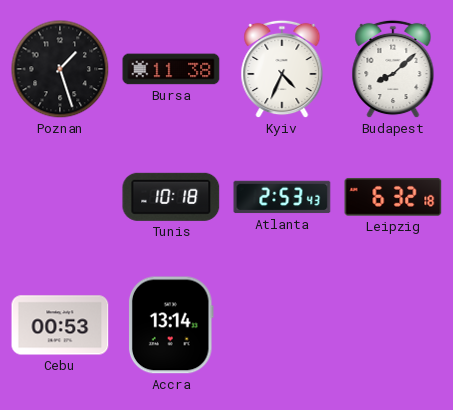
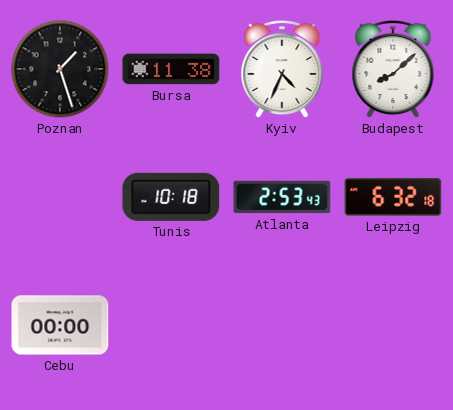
Cebu: 00:53 -> 00:00 (60, 325)
Accra: 13:14 -> none (171, 325)
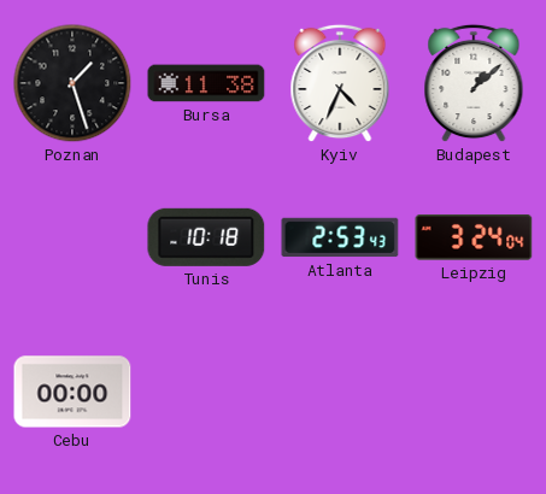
Budapest: 8:08 -> 1:08 (474, 83)
Leipzig: 6:32 -> 3:24 (474, 237)
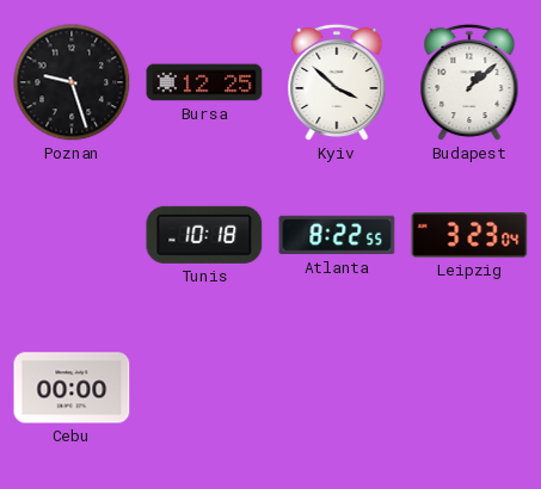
Poznan: 1:27 -> 9:27 (72, 82)
Bursa: 11:38 -> 12:25 (204, 82)
Kyiv: 4:34 -> 3:52 (337, 82)
Atlanta: 2:53 -> 8:22 (337, 235)
Leipzig: 3:24 -> 3:23 (469, 235)
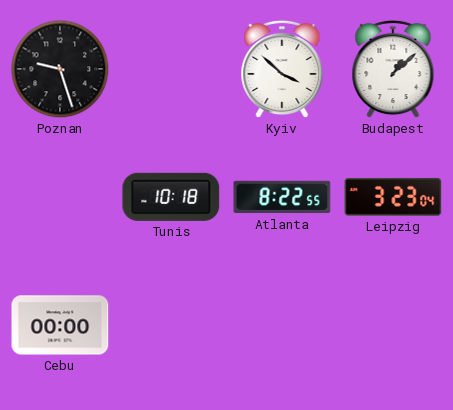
Bursa: 12:25 -> none (204, 82)
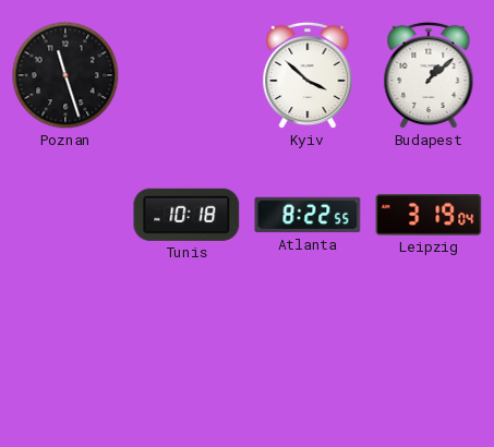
Poznan: 9:27 -> 11:27 (65, 75)
Leipzig: 3:23 -> 3:19 (429, 215)
Cebu: 00:00 -> none (60, 325)
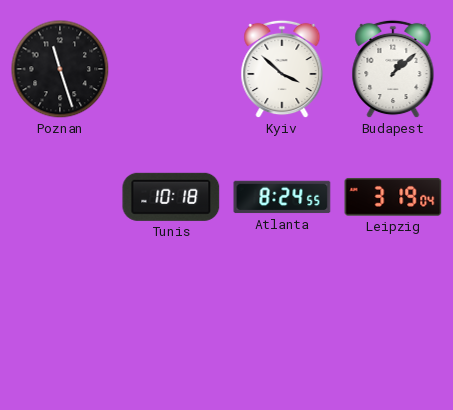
Atlanta: 8:22 -> 8:24 (282, 197)
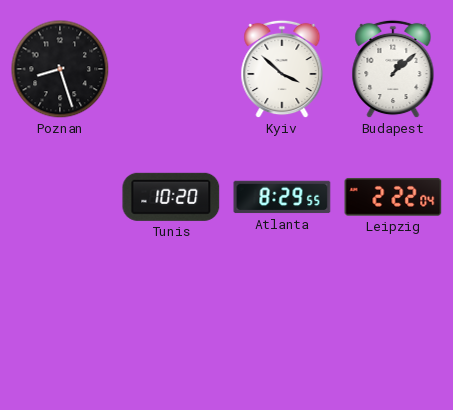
Poznan: 11:27 -> 8:27 (60, 69)
Tunis: 10:18 -> 10:20 (171, 197)
Atlanta: 8:24 -> 8:29 (282, 197)
Leipzig: 3:19 -> 2:22 (393, 197)
